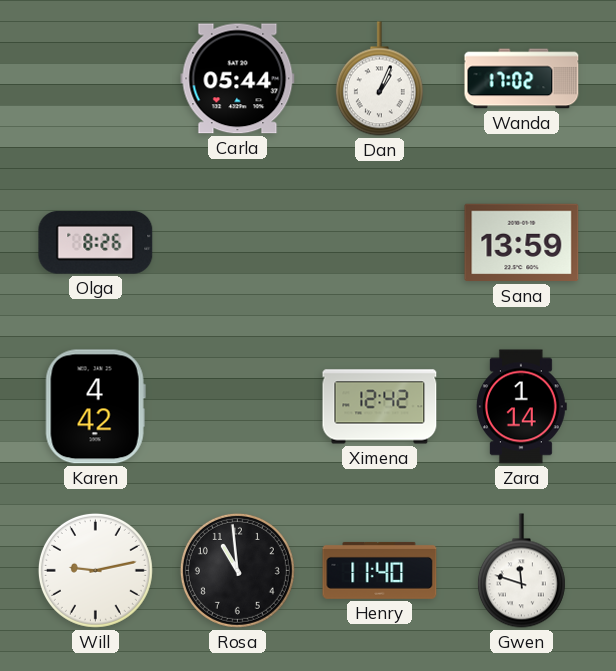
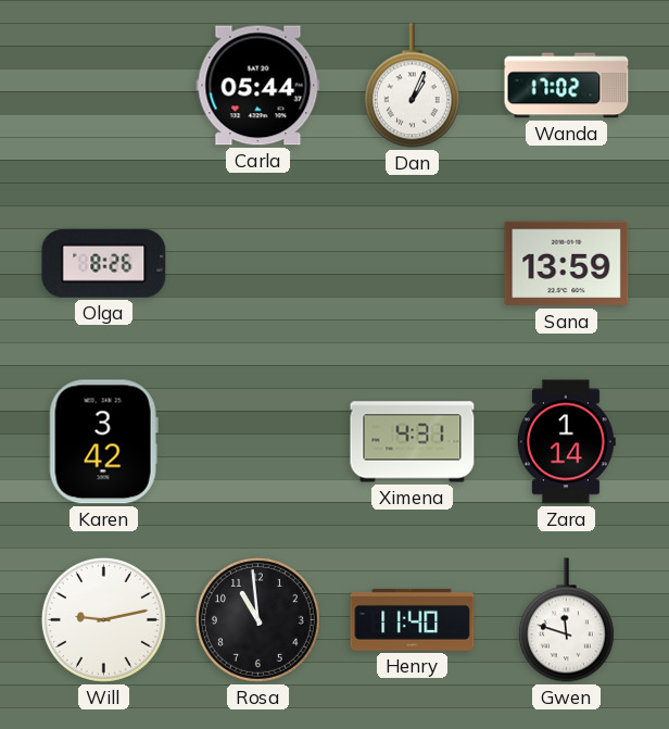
Karen: 4:42 -> 3:42 (103, 442)
Ximena: 12:42 -> 4:31 (413, 442)
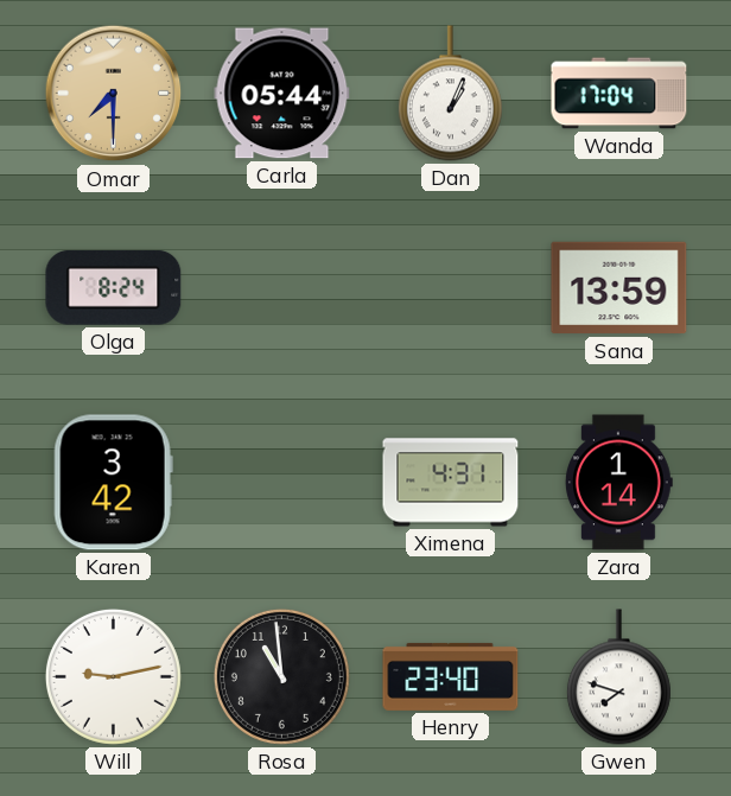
Omar: none -> 7:30 (114, 94)
Wanda: 17:02 -> 17:04 (619, 94)
Olga: 8:26 -> 8:24 (114, 287)
Henry: 11:40 -> 23:40 (451, 676)
Gwen: 11:48 -> 7:48 (618, 677)
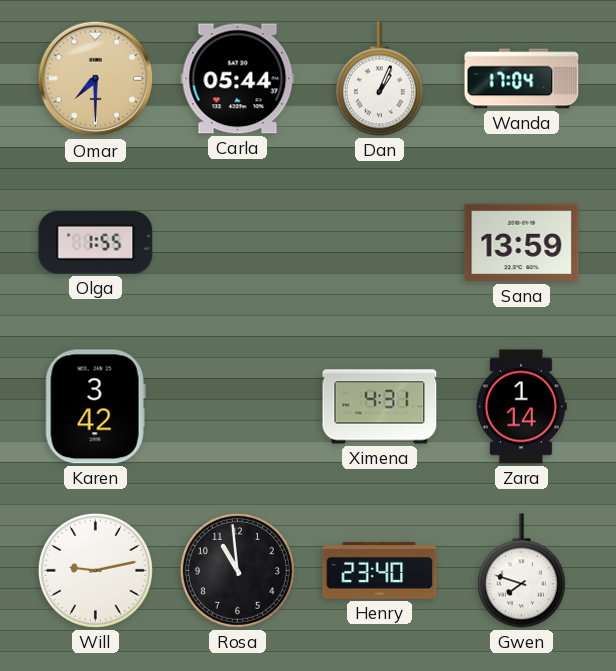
Olga: 8:24 -> 1:55 (96, 242)
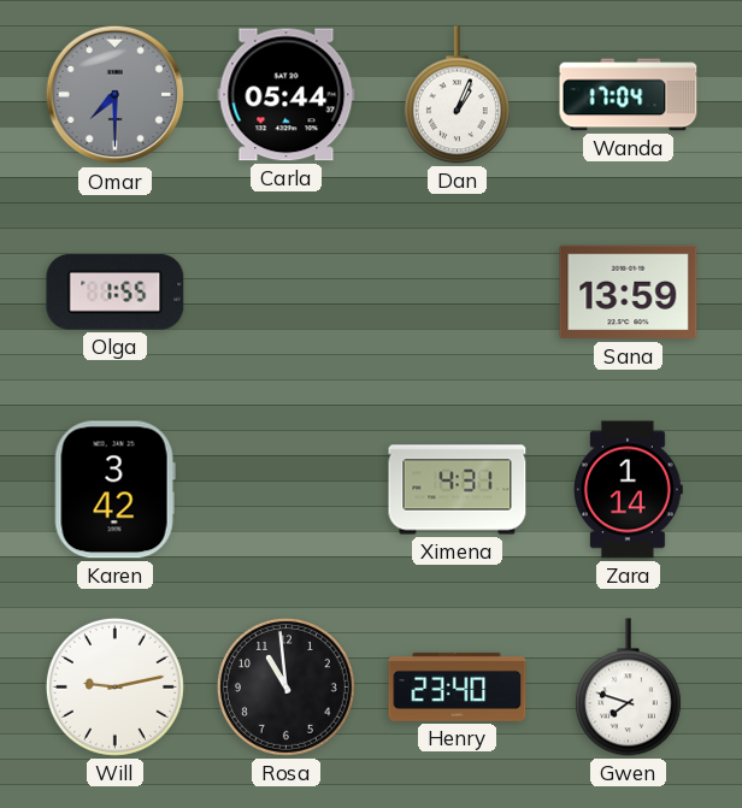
Omar dial: champagne -> grey (116, 95)
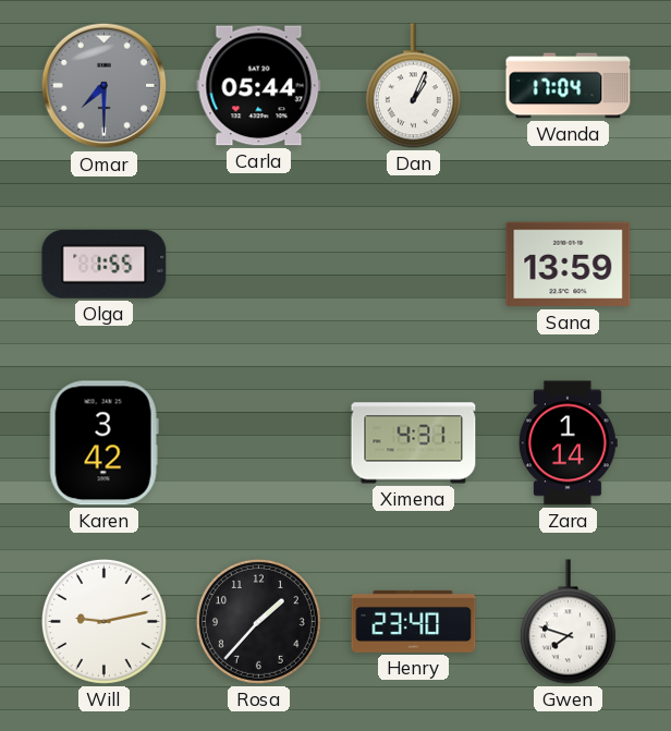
Rosa: 10:59 -> 1:37 (258, 621)
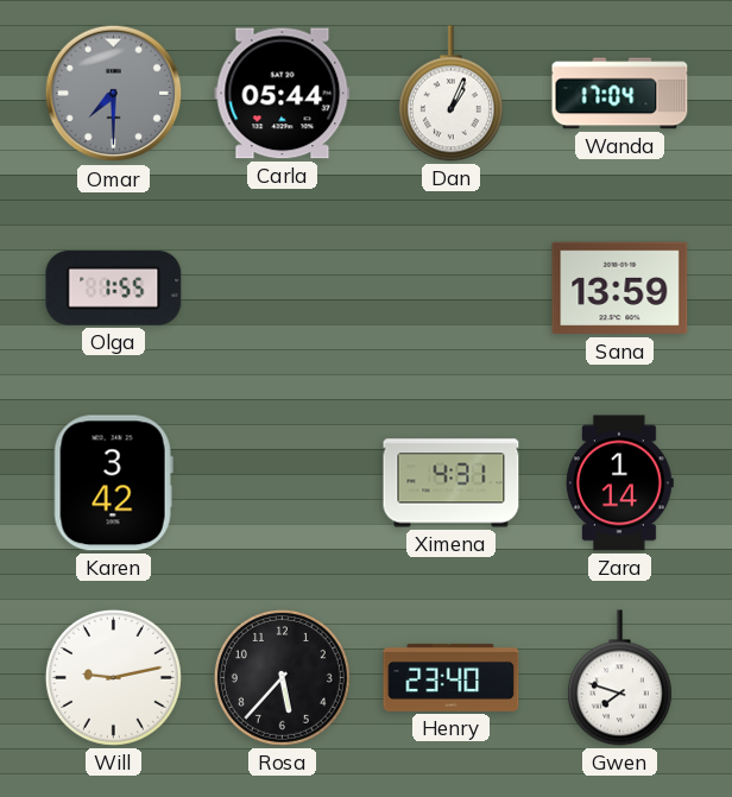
Rosa: 1:37 -> 5:37 (282, 677)
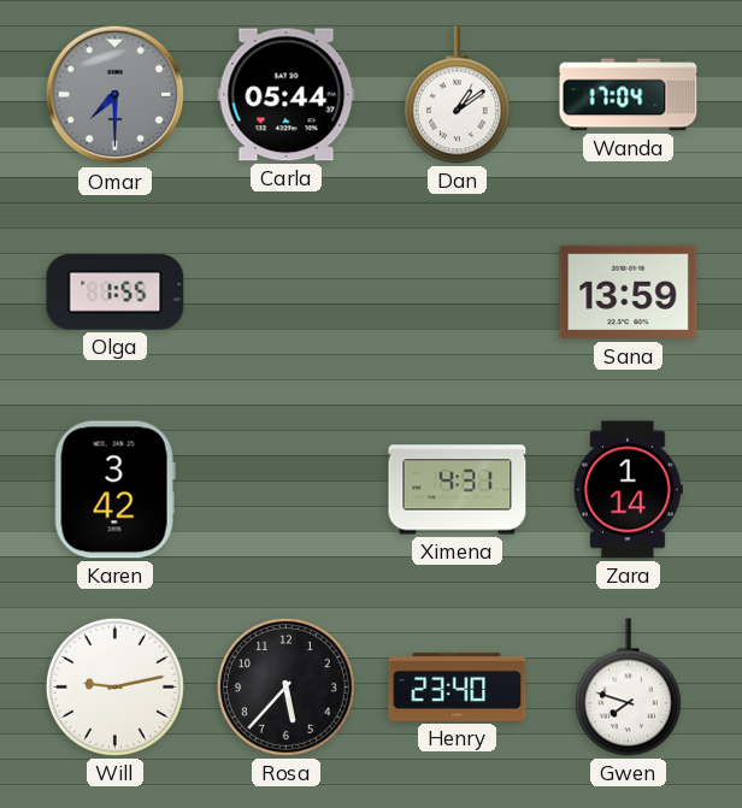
Dan: 1:04 -> 1:09 (457, 95)
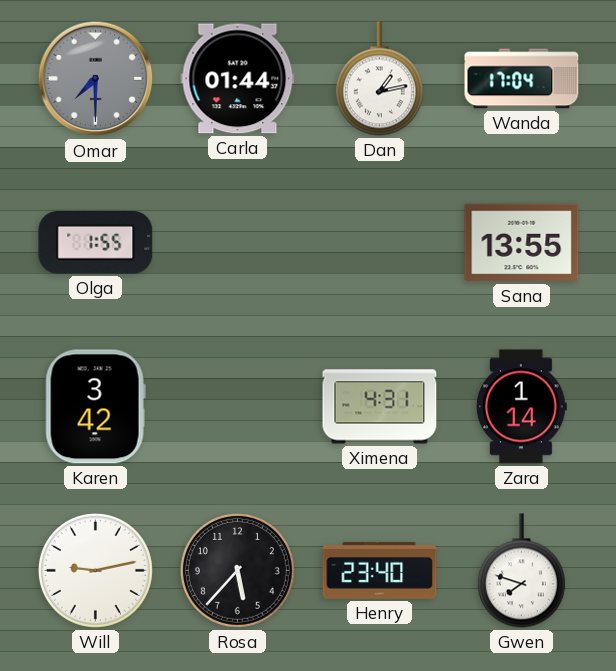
Carla: 05:44 -> 01:44 (238, 79)
Dan: 1:09 -> 1:13 (379, 79)
Sana: 13:59 -> 13:55 (522, 243)
